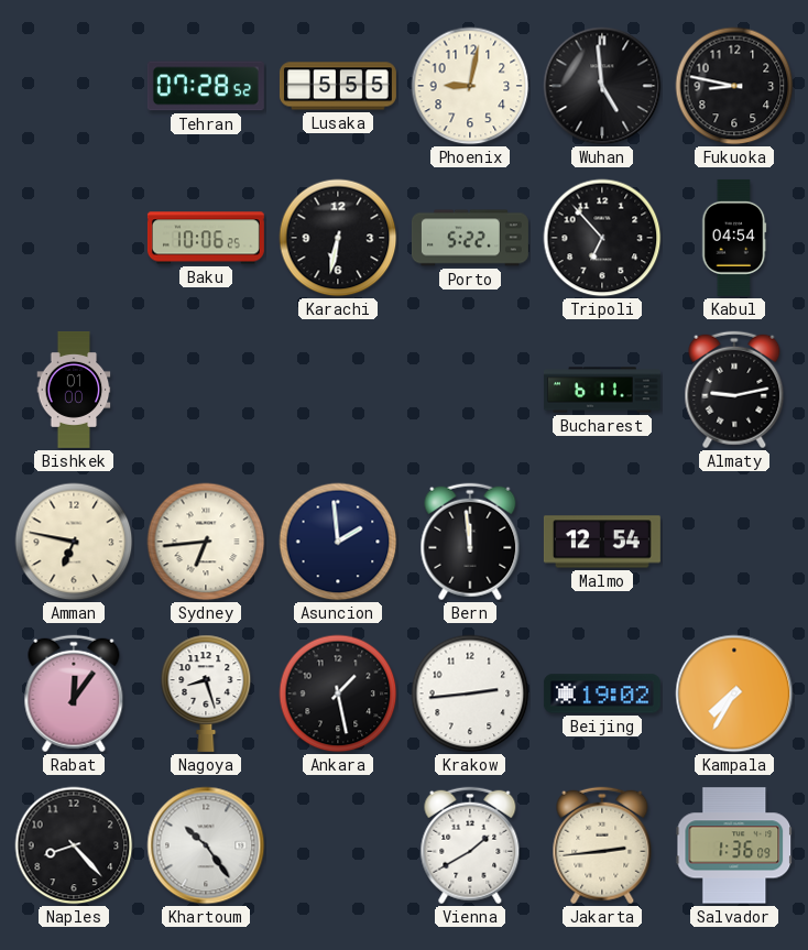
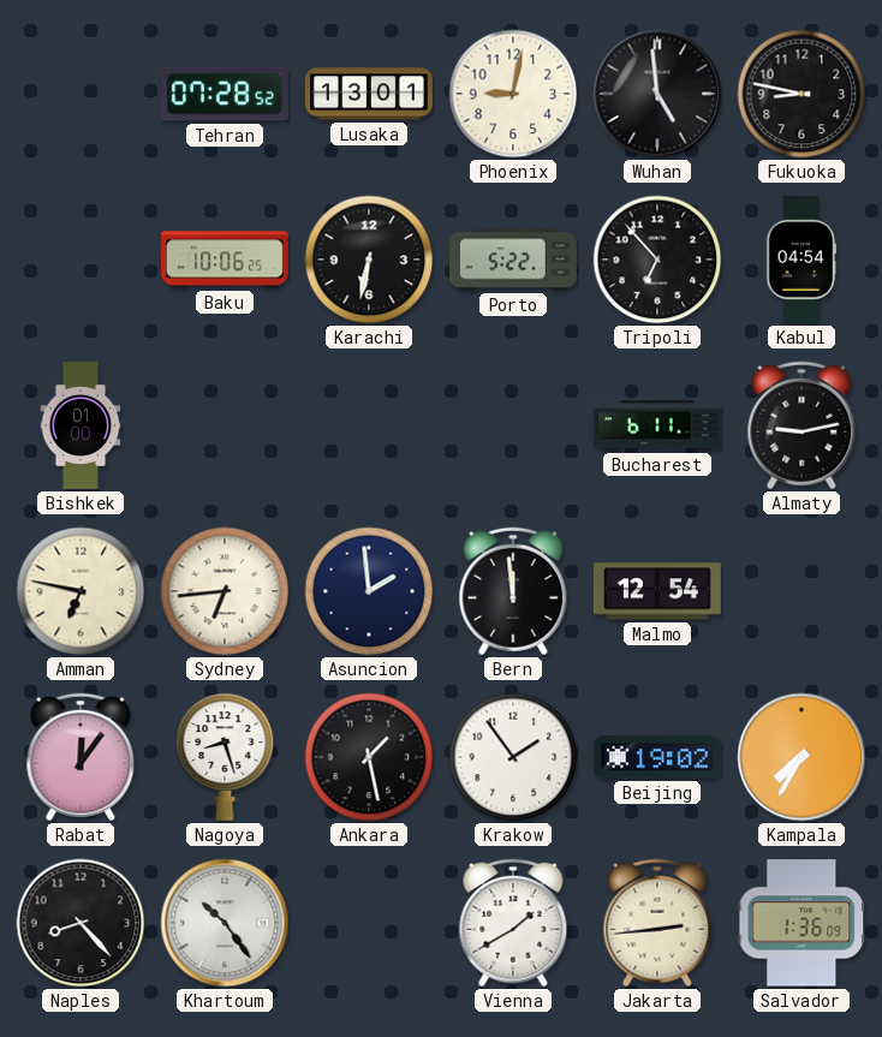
Lusaka: 5:55 -> 13:01 (369, 94)
Krakow: 2:44 -> 1:54 (513, 757)
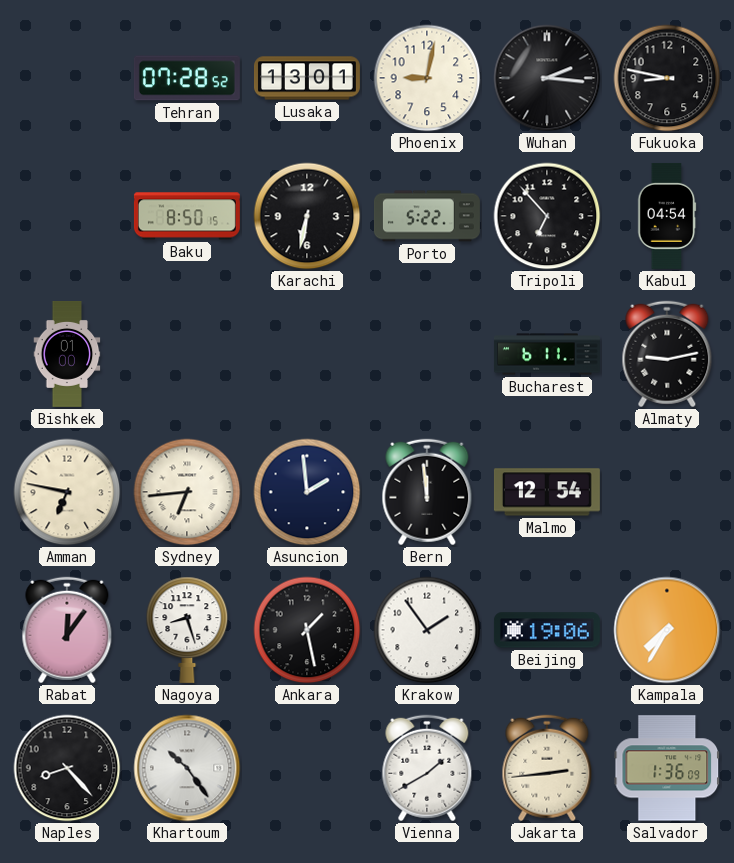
Wuhan: 4:59 -> 2:16 (547, 78)
Baku: 10:06 -> 8:50 (187, 216)
Beijing: 19:02 -> 19:06 (547, 630)
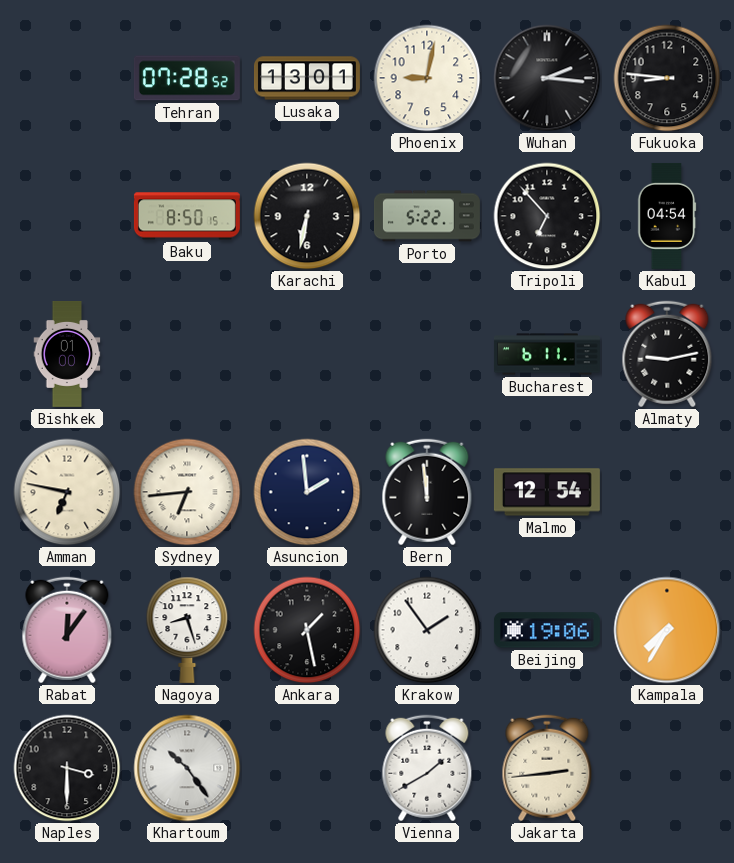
Fukuoka: 8:47 -> 8:46 (667, 78)
Naples: 8:23 -> 3:30 (67, 768)
Salvador: 1:36 -> none (667, 768)
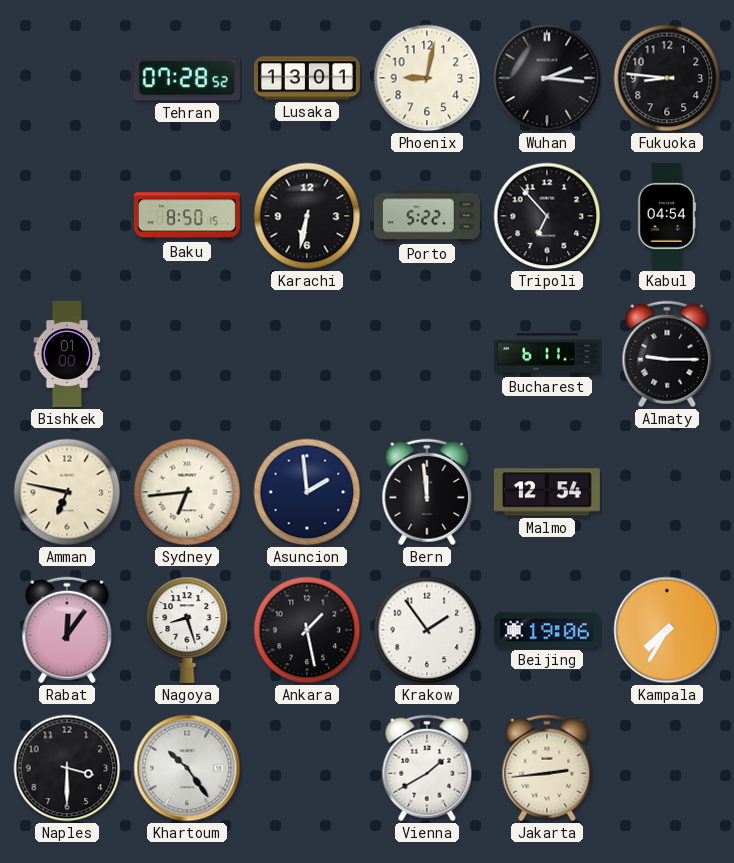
Almaty: 9:13 -> 9:15 (667, 354)
